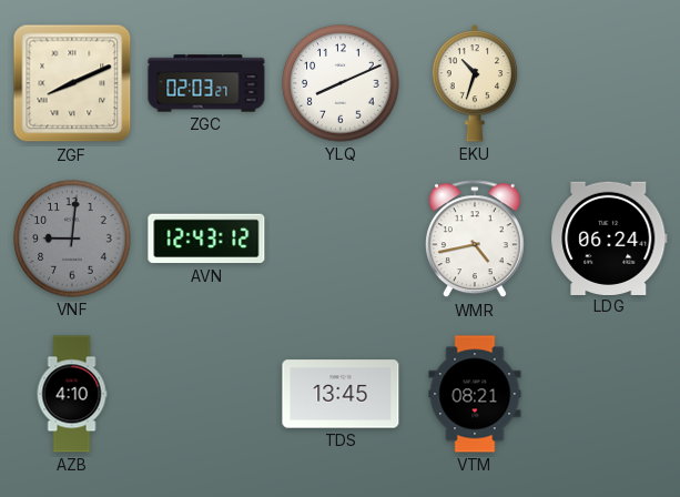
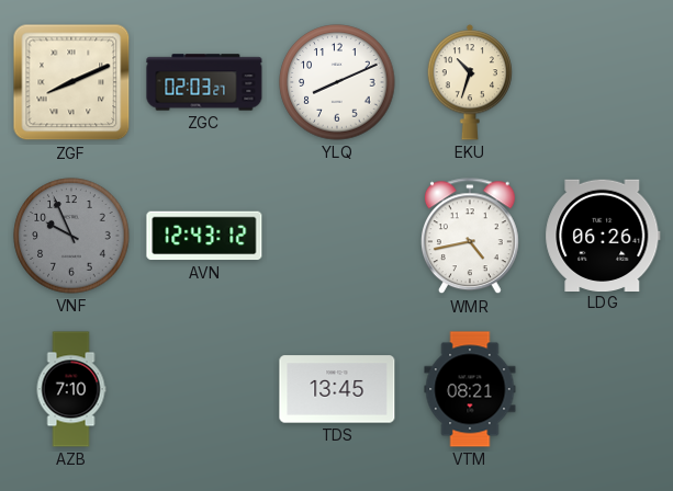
VNF: 9:01 -> 9:56 (71, 236)
LDG: 06:24 -> 06:26 (603, 235)
AZB: 4:10 -> 7:10 (71, 389)
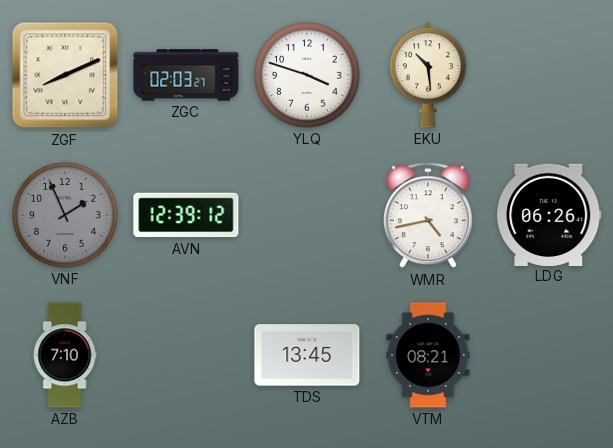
YLQ: 8:11 -> 3:48 (307, 75)
EKU: 10:33 -> 10:29 (427, 75)
VNF: 9:56 -> 1:56 (65, 215)
AVN: 12:43 -> 12:39 (186, 215)
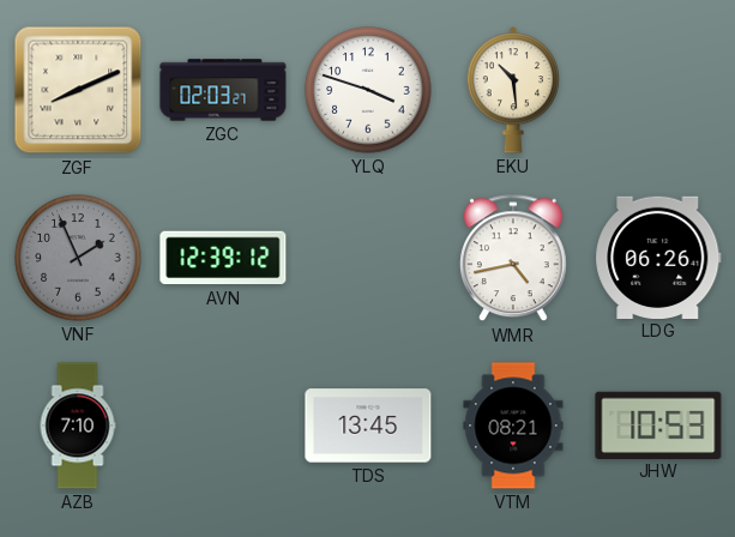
JHW: none -> 10:53 (658, 424)
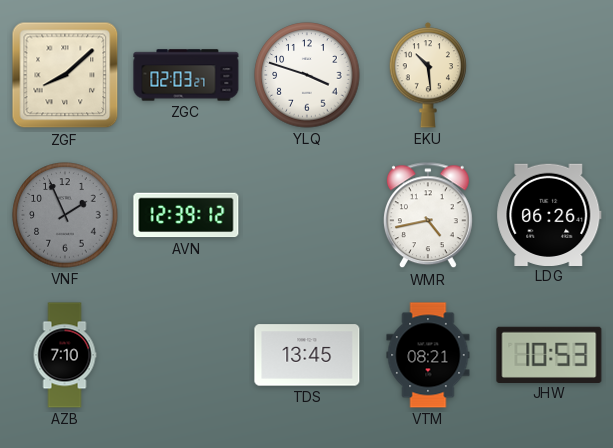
ZGF: 8:11 -> 8:08 (65, 75)
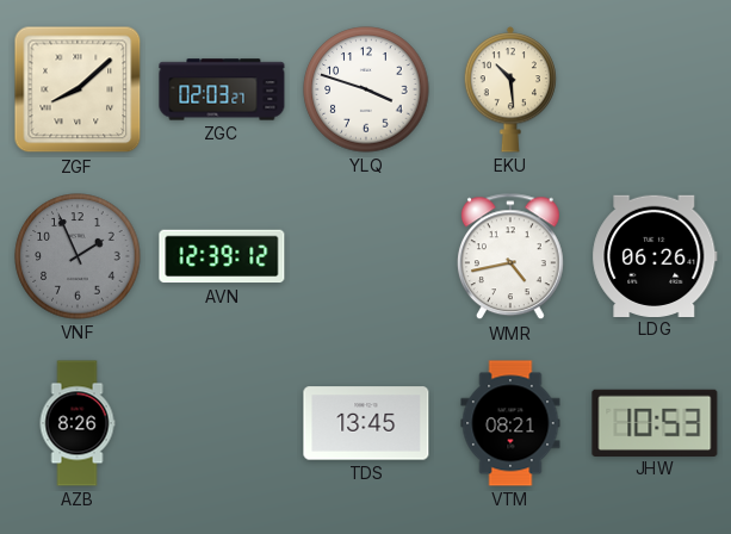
AZB: 7:10 -> 8:26 (78, 423)
